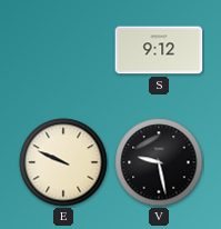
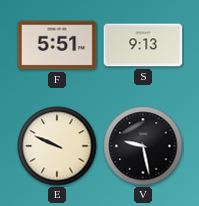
F: none -> 5:51 (57, 45)
S: 9:12 -> 9:13 (143, 45)
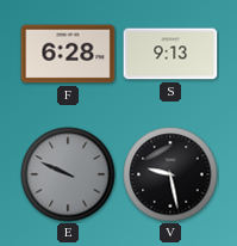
F: 5:51 -> 6:28 (68, 54)
E dial: cream -> grey (68, 174)
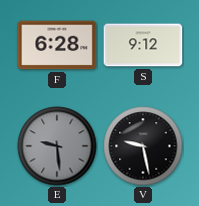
S: 9:13 -> 9:12 (143, 45)
E: 9:49 -> 9:29 (57, 146)
